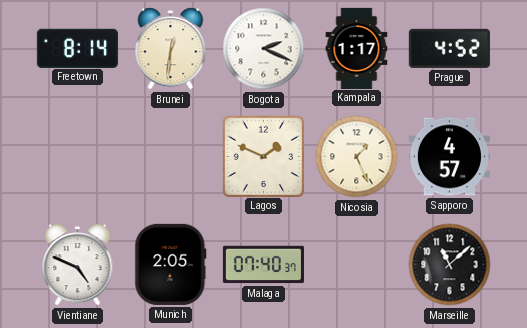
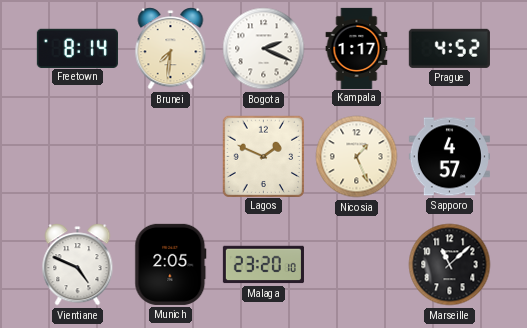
Brunei: 12:31 -> 7:31 (171, 49)
Malaga: 07:40 -> 23:20 (263, 265)
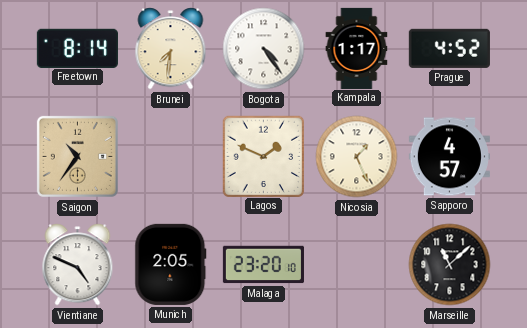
Bogota: 2:19 -> 4:24 (264, 49)
Saigon: none -> 10:36 (77, 156)
